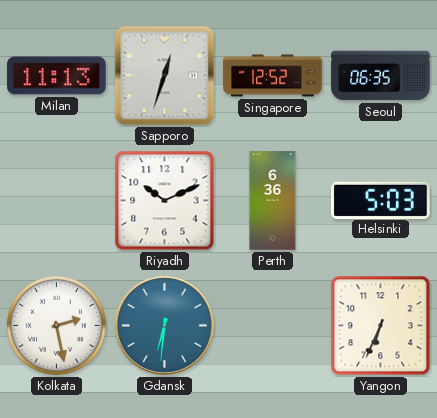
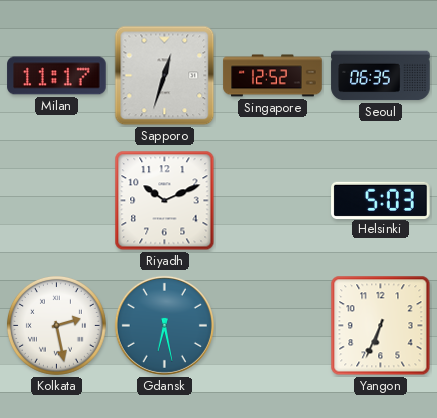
Milan: 11:13 -> 11:17 (57, 76)
Perth: 6:36 -> none (273, 201)
Gdansk: 6:31 -> 6:28 (164, 325)
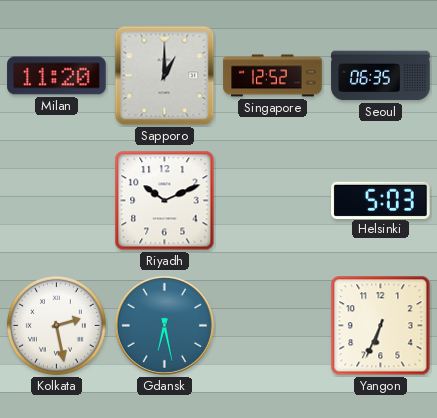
Milan: 11:17 -> 11:20 (57, 76)
Sapporo: 12:33 -> 1:00 (165, 76)
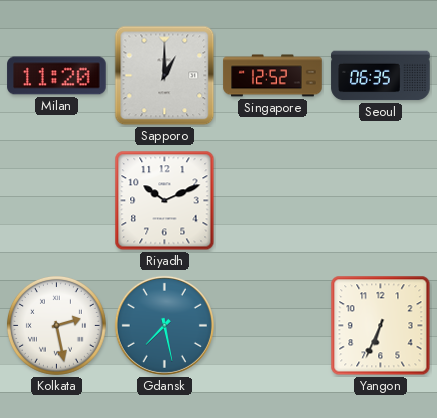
Helsinki: 5:03 -> none (381, 200)
Gdansk: 6:28 -> 7:28 (164, 325)
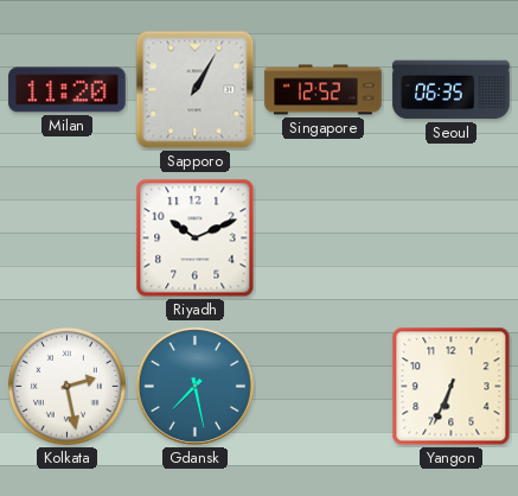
Sapporo: 1:00 -> 1:05 (196, 90)
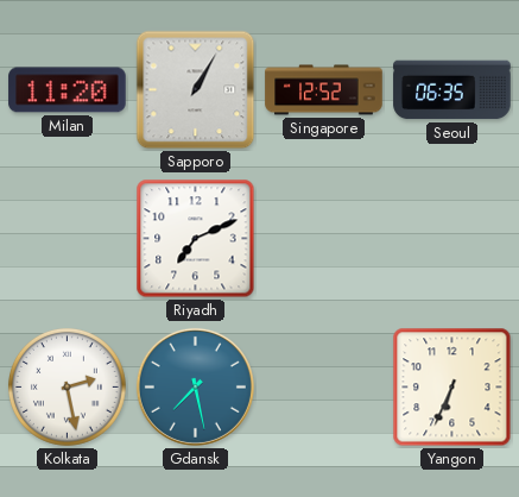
Riyadh: 10:11 -> 7:11 (196, 239)
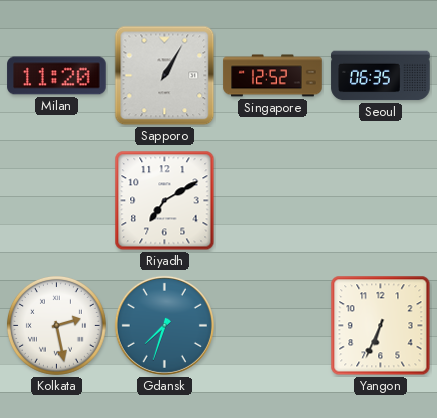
Riyadh: 7:11 -> 7:10 (165, 201)
Gdansk: 7:28 -> 7:33 (164, 325)
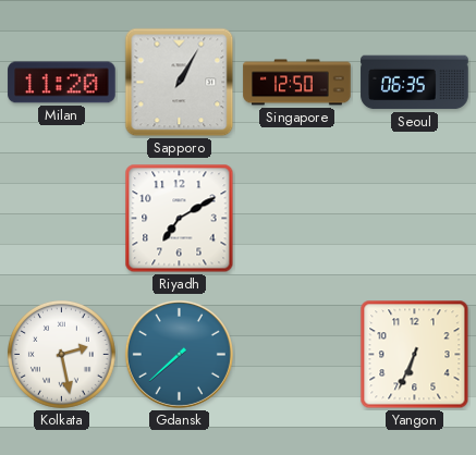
Singapore: 12:52 -> 12:50 (297, 83)
Gdansk: 7:33 -> 7:38 (179, 354)
